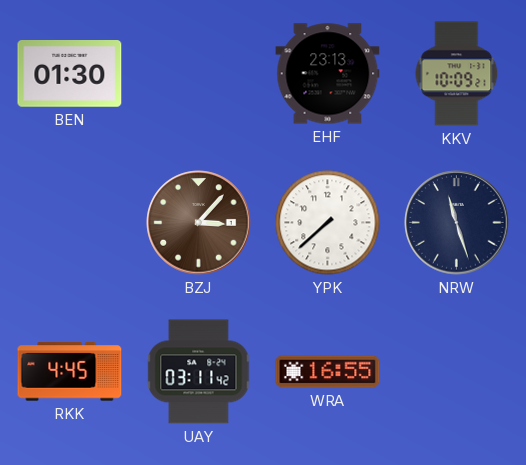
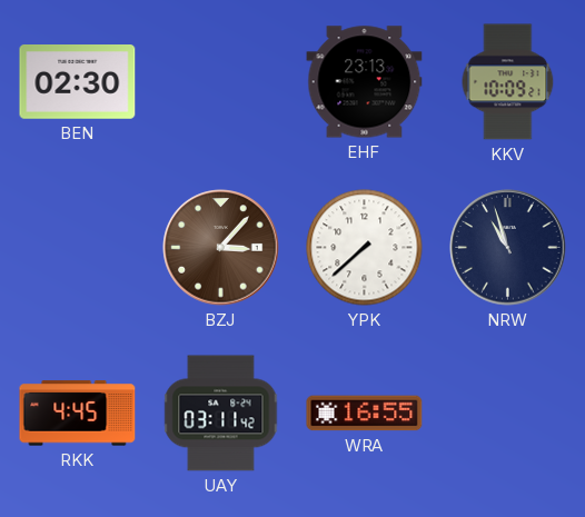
BEN: 01:30 -> 02:30 (78, 82)
NRW: 11:27 -> 10:57 (508, 248)
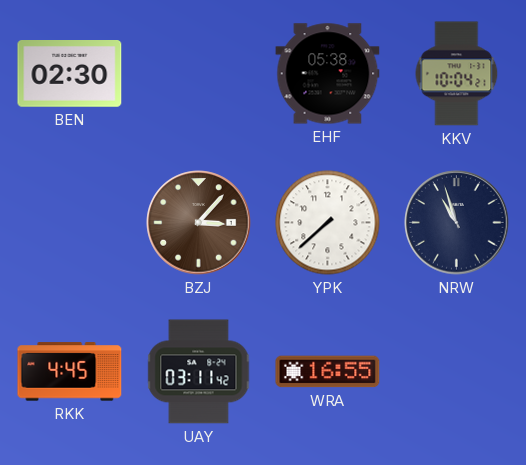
EHF: 23:13 -> 05:38 (328, 74)
KKV: 10:09 -> 10:04 (457, 74)
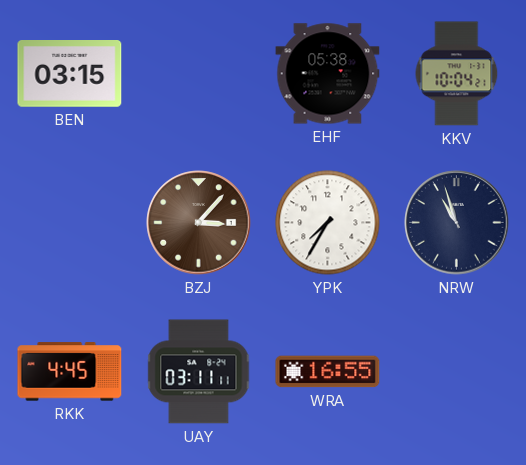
BEN: 02:30 -> 03:15 (70, 74)
YPK: 7:38 -> 7:35 (328, 223)
UAY: 03:11:42 -> 03:11:11 (199, 372)
